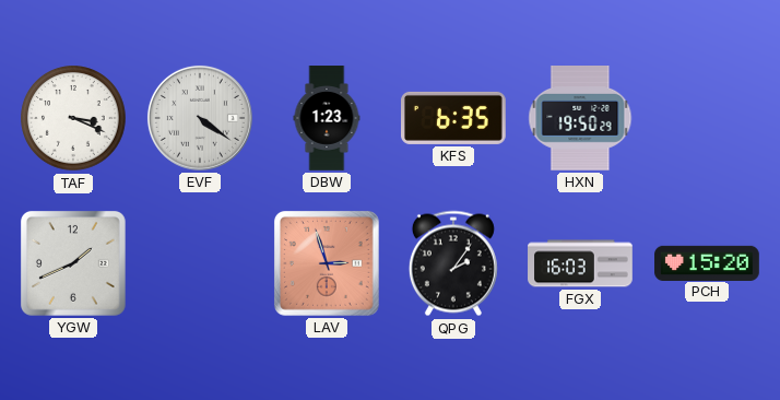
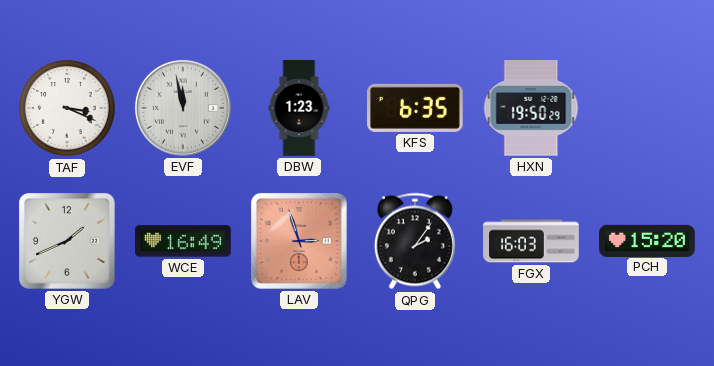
EVF: 4:21 -> 11:58 (183, 108)
WCE: none -> 16:49 (183, 241)
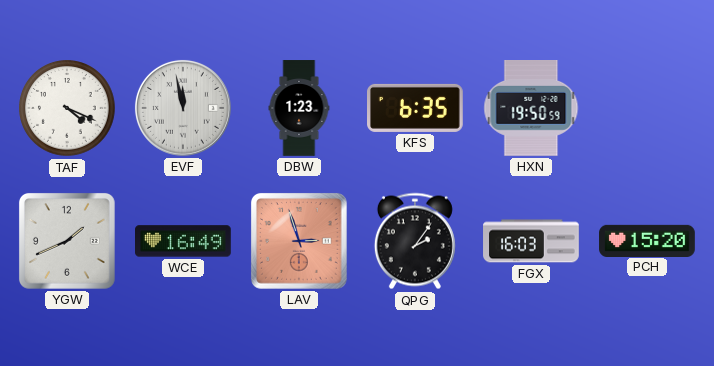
TAF: 3:19 -> 4:19 (67, 108)
HXN: 19:50:29 -> 19:50:59 (531, 109)
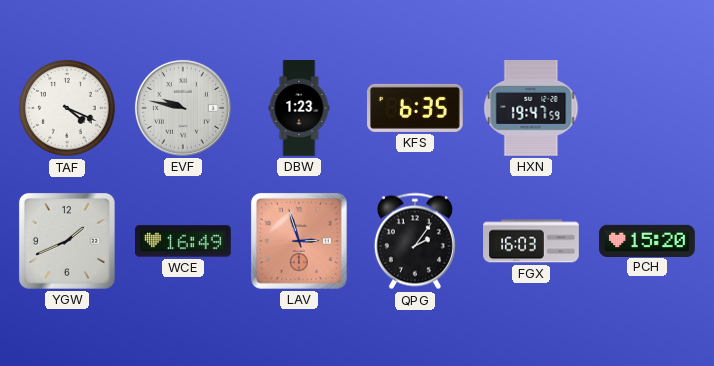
EVF: 11:58 -> 9:47 (183, 108)
HXN: 19:50 -> 19:47 (531, 109)
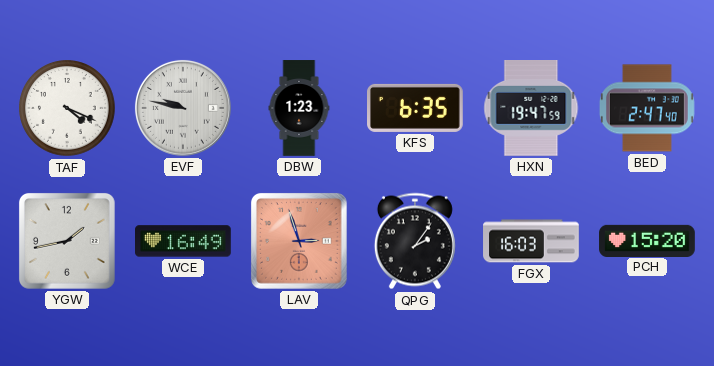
BED: none -> 2:47 (647, 108)
YGW: 1:41 -> 1:43 (67, 241)
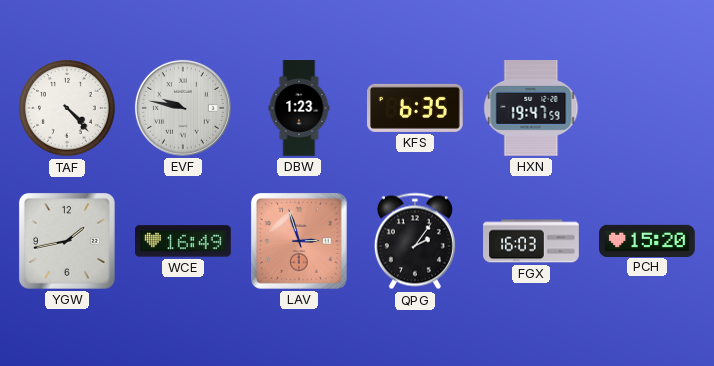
TAF: 4:19 -> 4:23 (67, 108)
BED: 2:47 -> none (647, 108)
